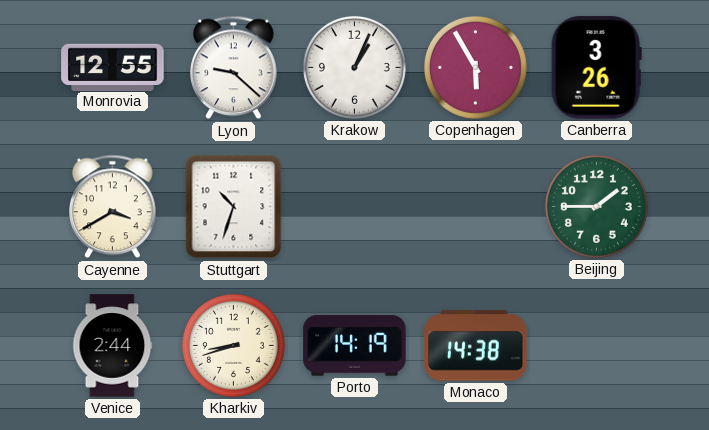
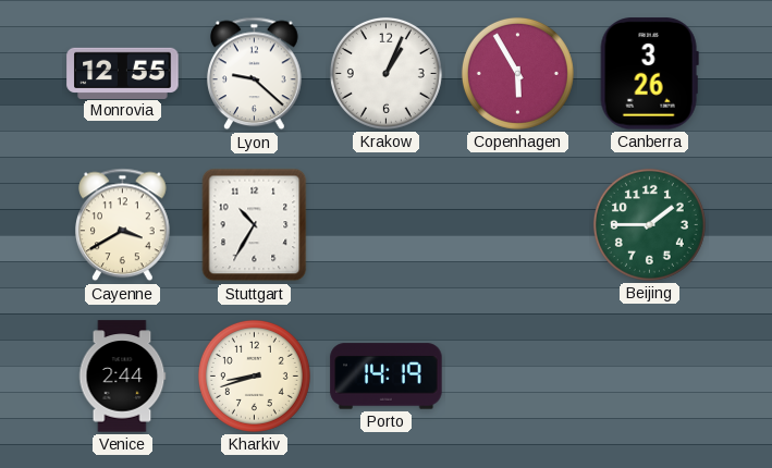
Stuttgart: 10:33 -> 10:35 (255, 225)
Monaco: 14:38 -> none (476, 346)
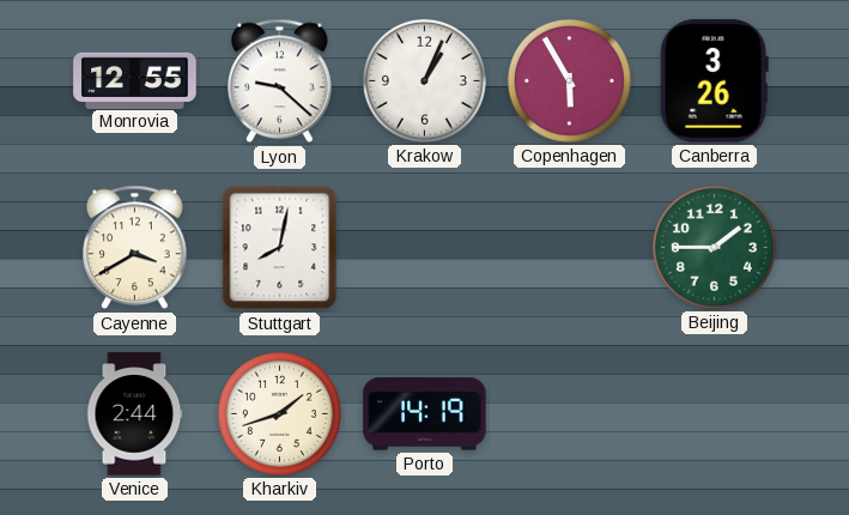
Stuttgart: 10:35 -> 8:02 (280, 248)
Kharkiv: 8:42 -> 1:42 (279, 413)
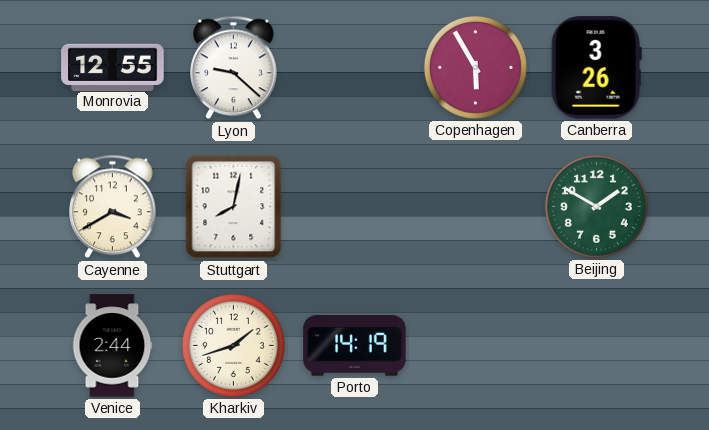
Krakow: 1:04 -> none (424, 80)
Beijing: 1:45 -> 1:50 (596, 206)
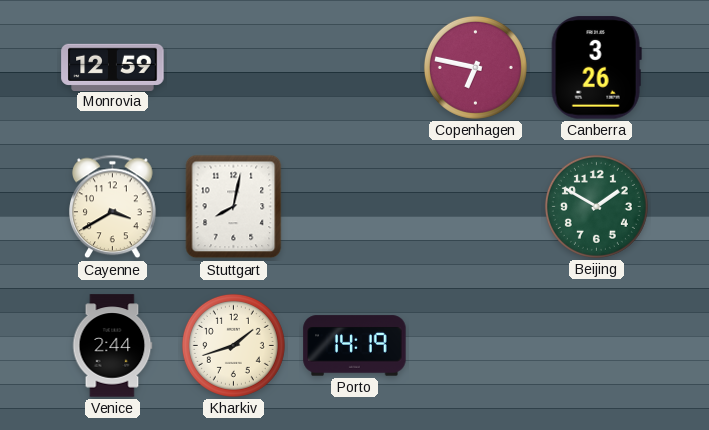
Monrovia: 12:55 -> 12:59 (113, 67)
Lyon: 9:22 -> none (234, 68)
Copenhagen: 5:55 -> 6:47 (475, 67)
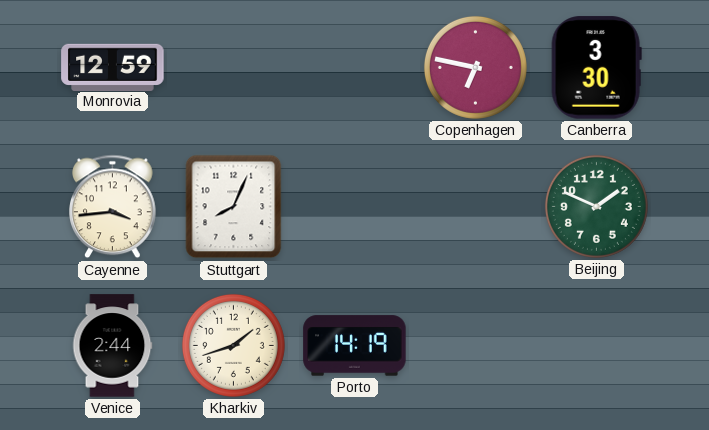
Canberra: 3:26 -> 3:30 (596, 68)
Cayenne: 3:40 -> 3:44 (113, 207)
Stuttgart: 8:02 -> 8:04 (234, 207)
Beijing: 1:50 -> 1:49 (596, 206)
